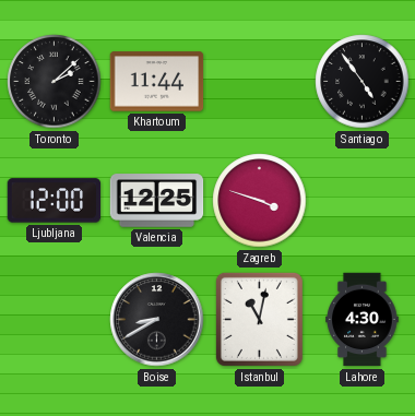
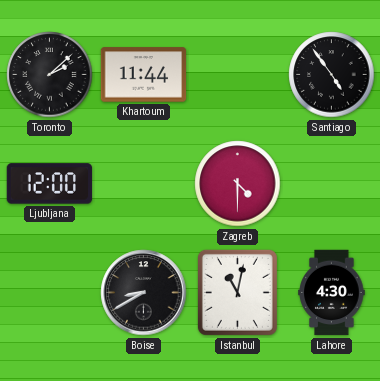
Valencia: 12:25 -> none (157, 201)
Zagreb: 3:48 -> 4:30 (238, 184)
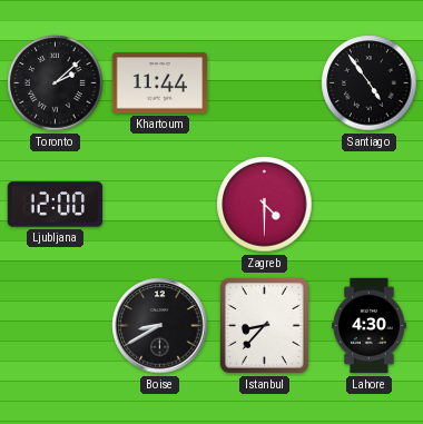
Istanbul: 11:02 -> 8:37 (264, 325)
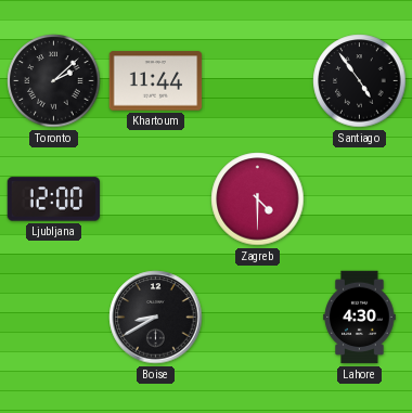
Istanbul: 8:37 -> none (264, 325)
